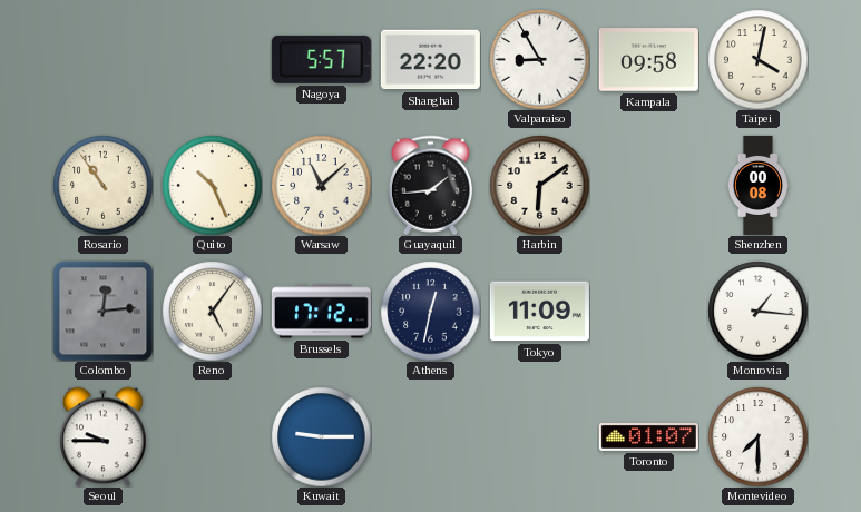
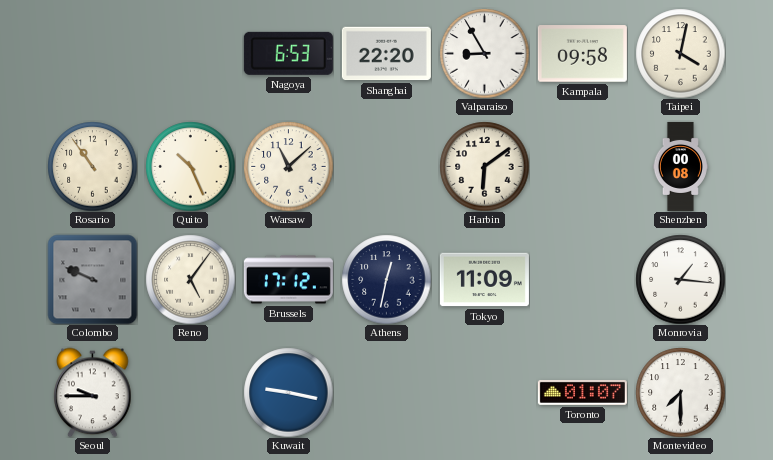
Nagoya: 5:57 -> 6:53 (288, 53)
Guayaquil: 1:44 -> none (430, 185)
Colombo: 12:14 -> 9:49 (92, 279)
Kuwait: 9:15 -> 9:17 (288, 392)
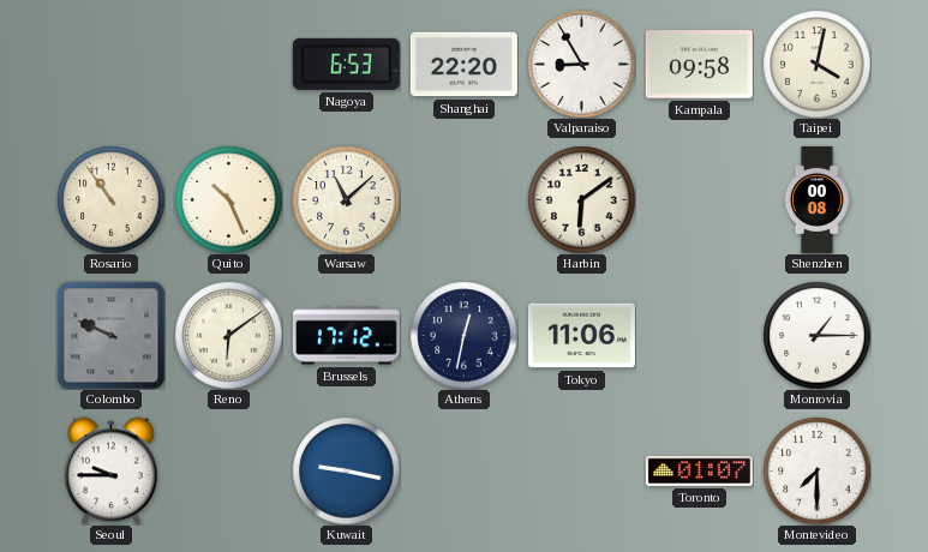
Reno: 5:06 -> 6:09 (228, 335)
Tokyo: 11:09 -> 11:06 (581, 336)
Monrovia: 1:16 -> 1:15 (816, 335)
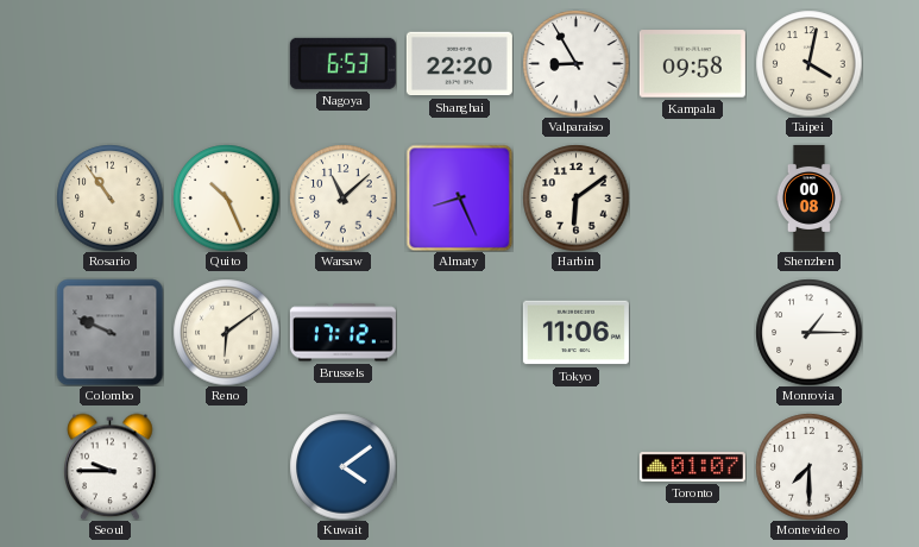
Almaty: none -> 8:26 (459, 197)
Athens: 12:32 -> none (463, 335)
Kuwait: 9:17 -> 4:09 (342, 466)
